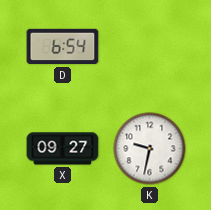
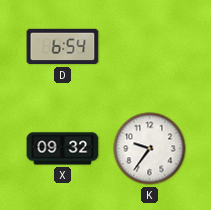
X: 09:27 -> 09:32 (63, 149)
K: 9:32 -> 9:36 (150, 149)
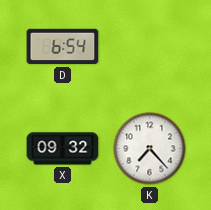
K: 9:36 -> 7:23 (150, 149)
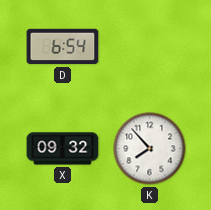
K: 7:23 -> 7:53 (150, 149)
